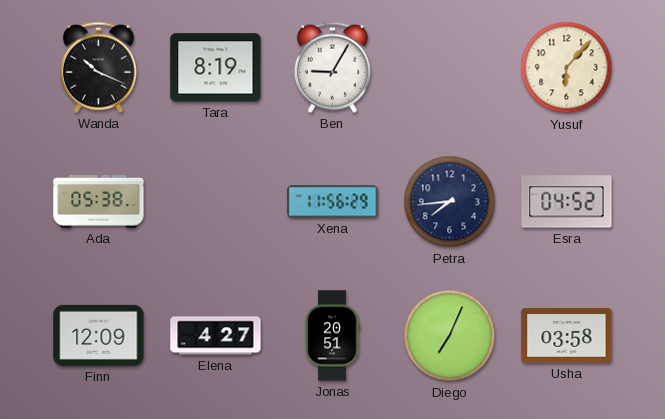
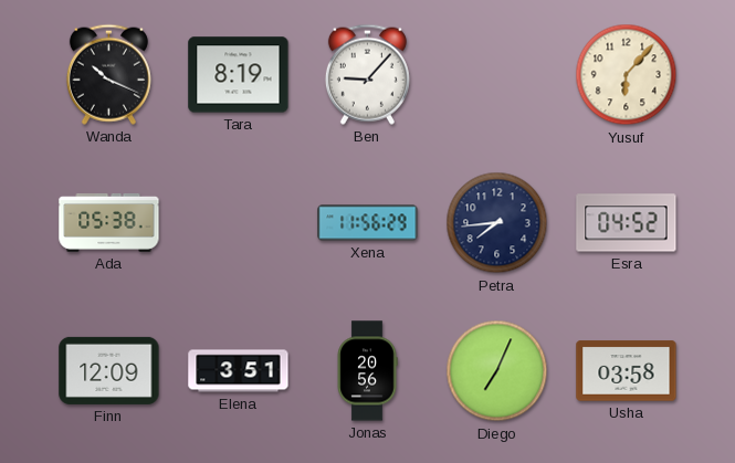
Ben: 9:05 -> 9:07 (367, 74)
Elena: 4:27 -> 3:51 (239, 371)
Jonas: 20:51 -> 20:56 (367, 371)
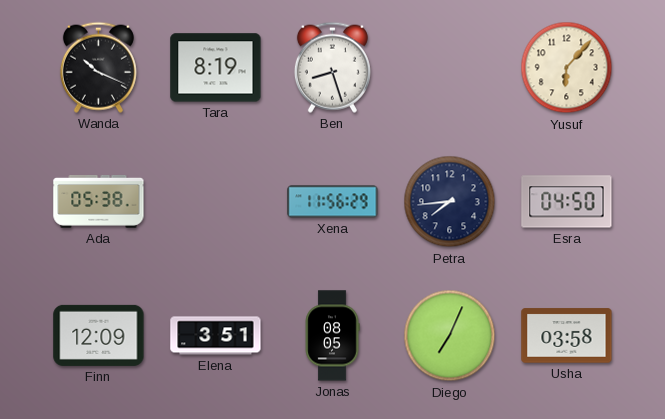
Ben: 9:07 -> 8:27 (332, 67)
Esra: 04:52 -> 04:50 (567, 202)
Jonas: 20:56 -> 08:05 (332, 336)
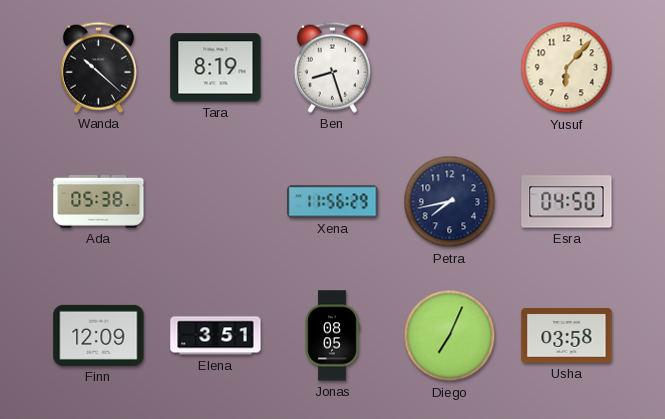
Wanda: 10:19 -> 10:22 (98, 67)
Petra: 7:44 -> 7:43 (450, 202)
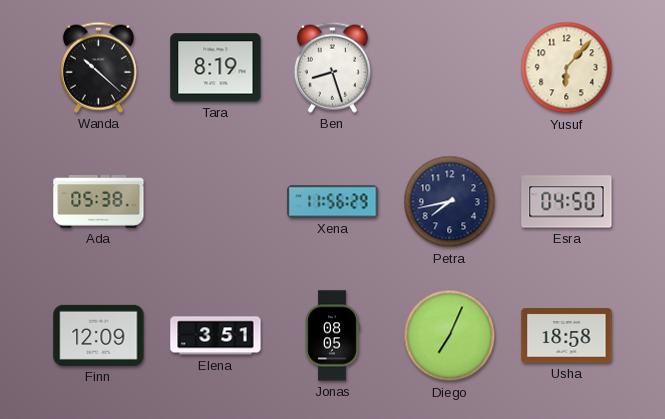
Usha: 03:58 -> 18:58 (567, 336)
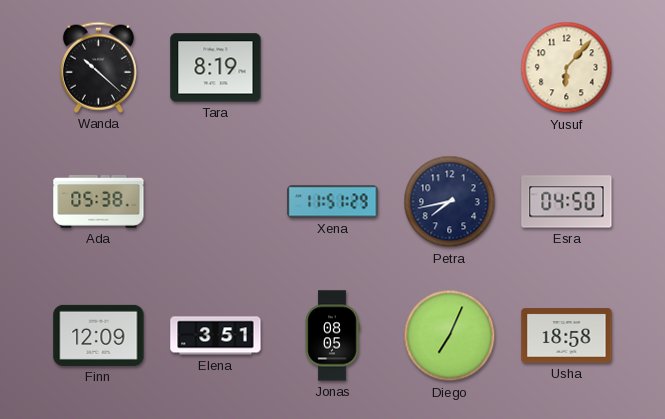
Ben: 8:27 -> none (332, 67)
Xena: 11:56 -> 11:51 (333, 202)
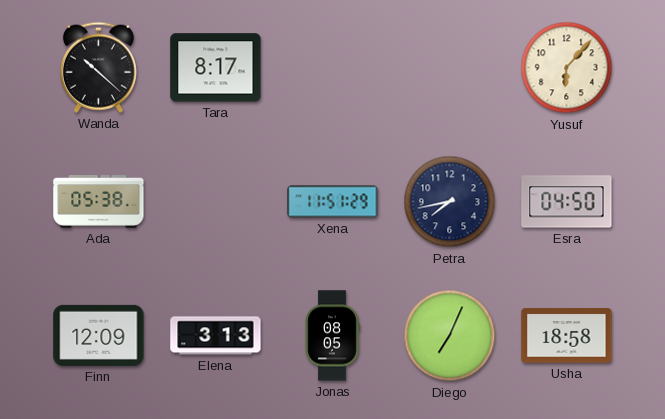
Tara: 8:19 -> 8:17 (216, 68)
Elena: 3:51 -> 3:13 (216, 336)
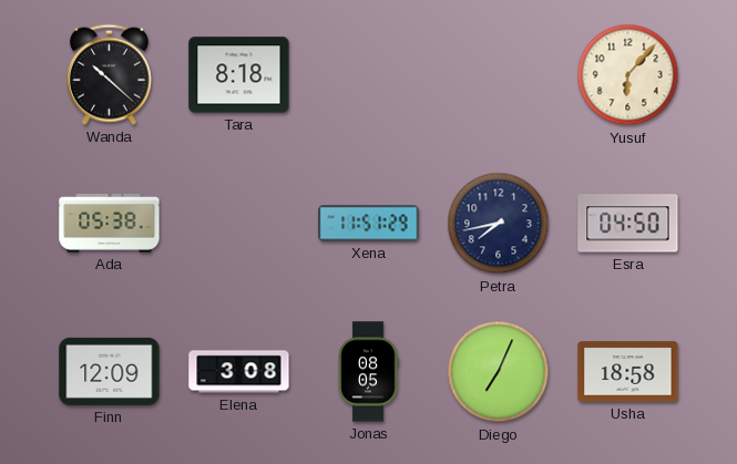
Tara: 8:17 -> 8:18 (239, 75)
Elena: 3:13 -> 3:08 (239, 372)
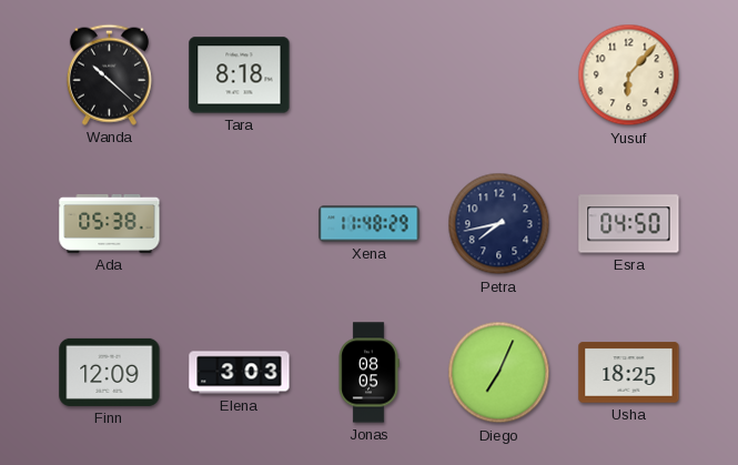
Xena: 11:51 -> 11:48 (370, 224)
Elena: 3:08 -> 3:03 (240, 373)
Usha: 18:58 -> 18:25 (629, 373)
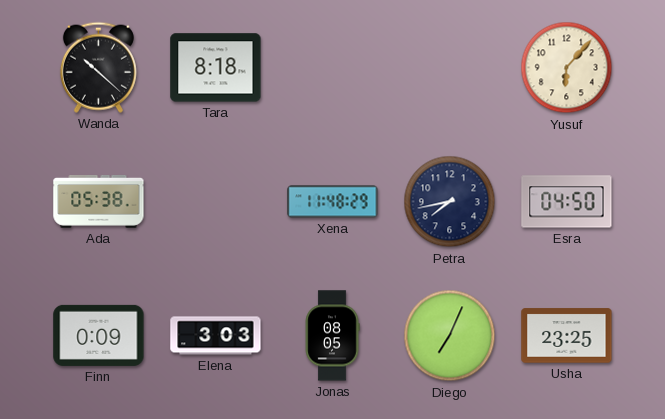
Finn: 12:09 -> 0:09 (99, 335)
Usha: 18:25 -> 23:25 (567, 336)
